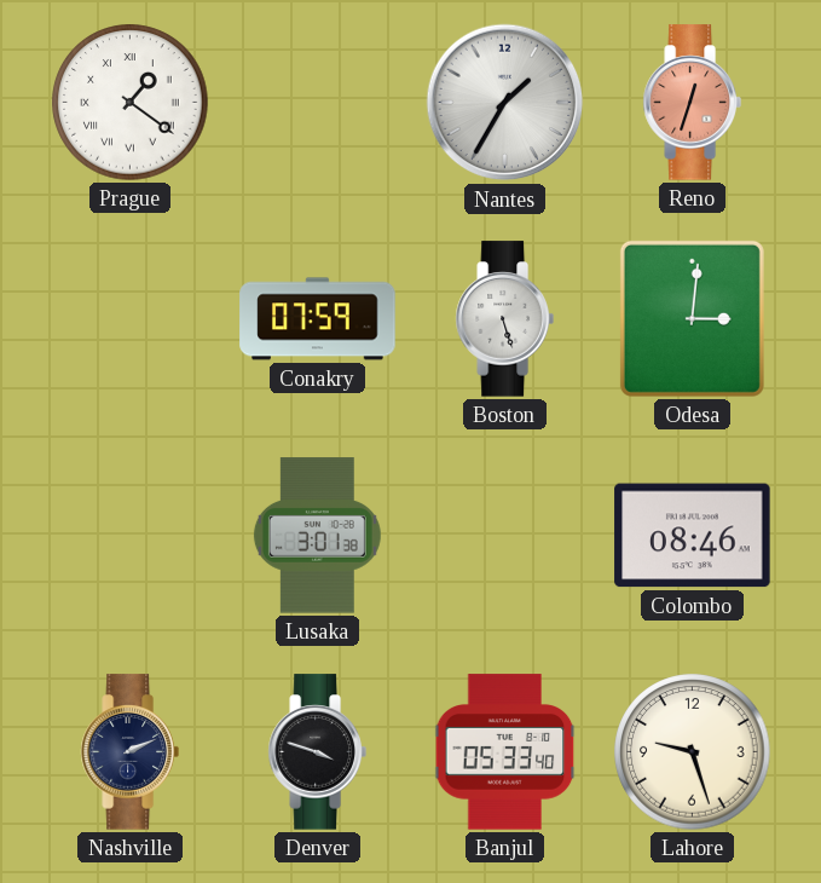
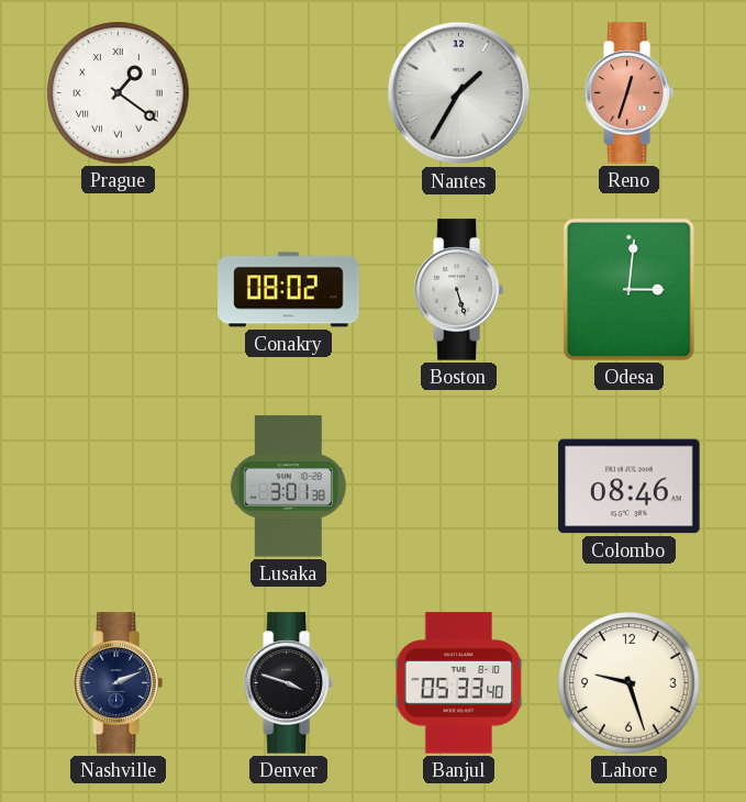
Conakry: 07:59 -> 08:02 (289, 290)
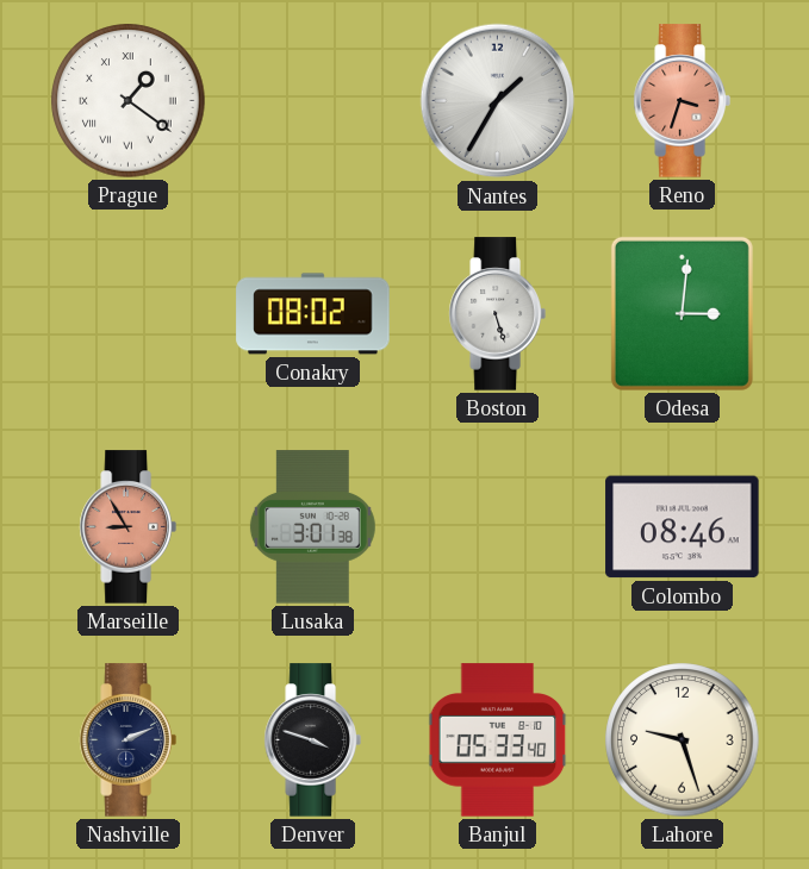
Reno: 12:33 -> 3:33 (682, 101)
Marseille: none -> 8:55 (127, 527)
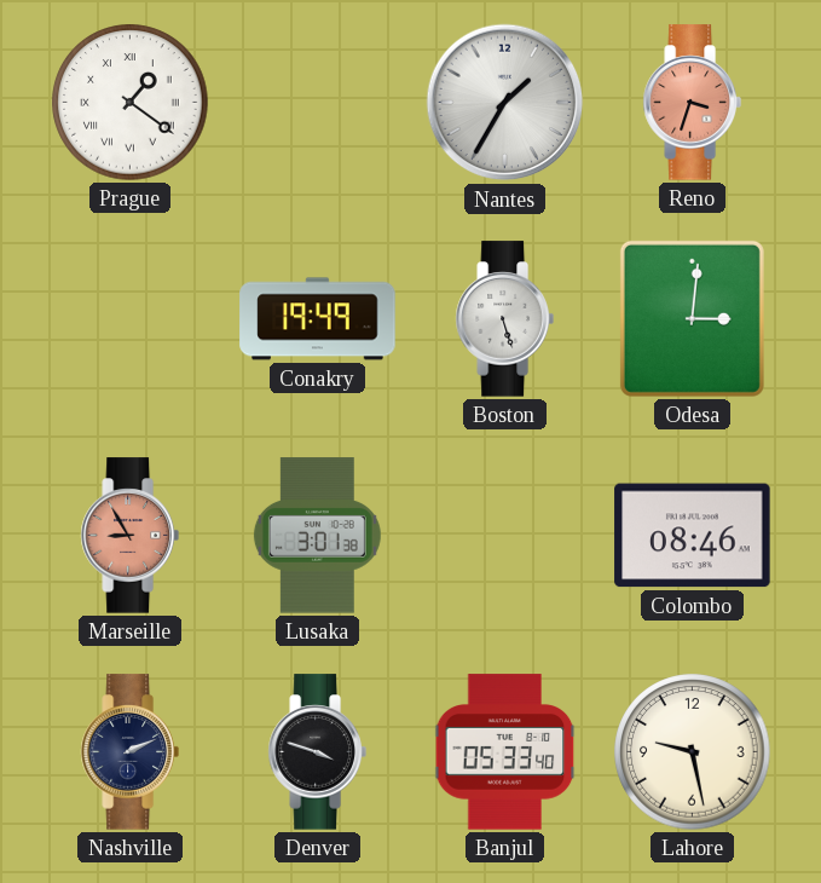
Conakry: 08:02 -> 19:49 (318, 319)
Lahore: 9:27 -> 9:28 (693, 752)
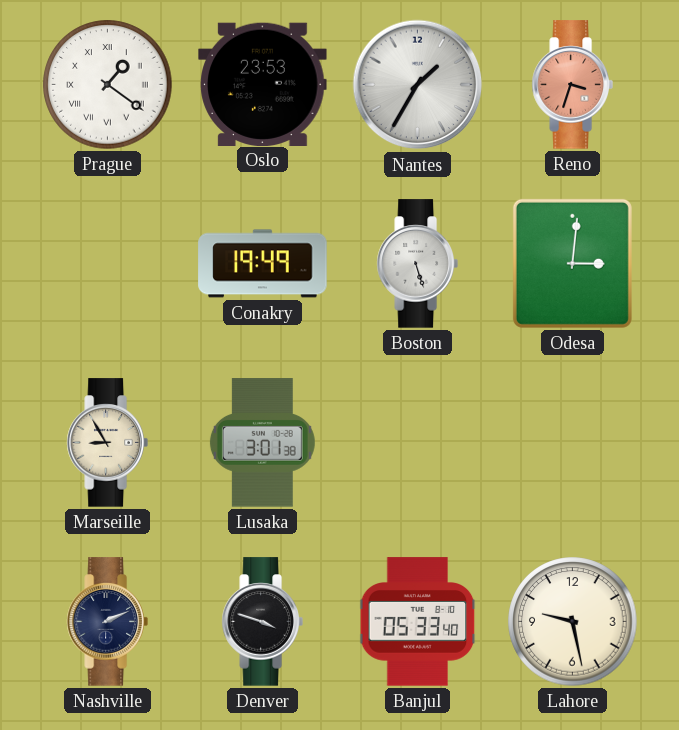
Oslo: none -> 23:53 (263, 84)
Marseille dial: salmon -> cream (107, 443)
Colombo: 08:46 -> none (693, 536)
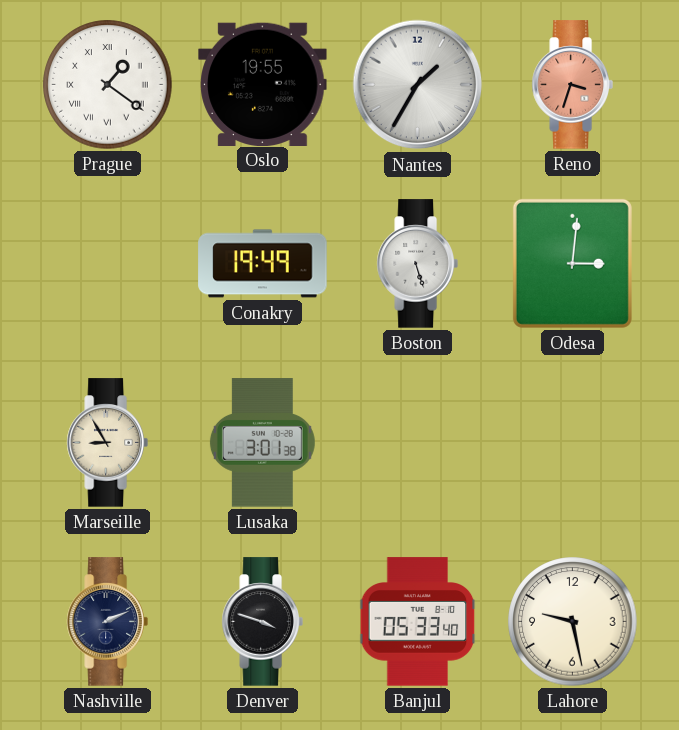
Oslo: 23:53 -> 19:55 (263, 84)
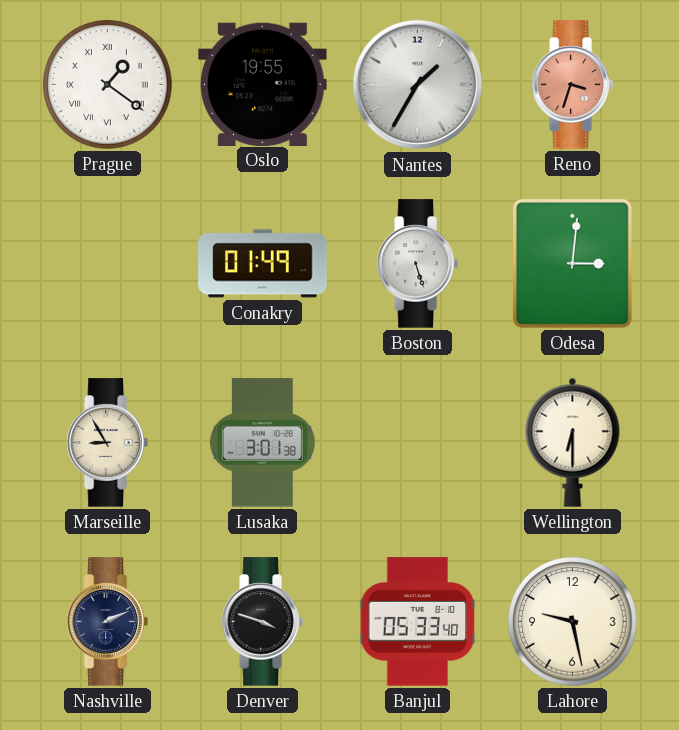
Conakry: 19:49 -> 01:49 (263, 264)
Wellington: none -> 6:30 (573, 442)
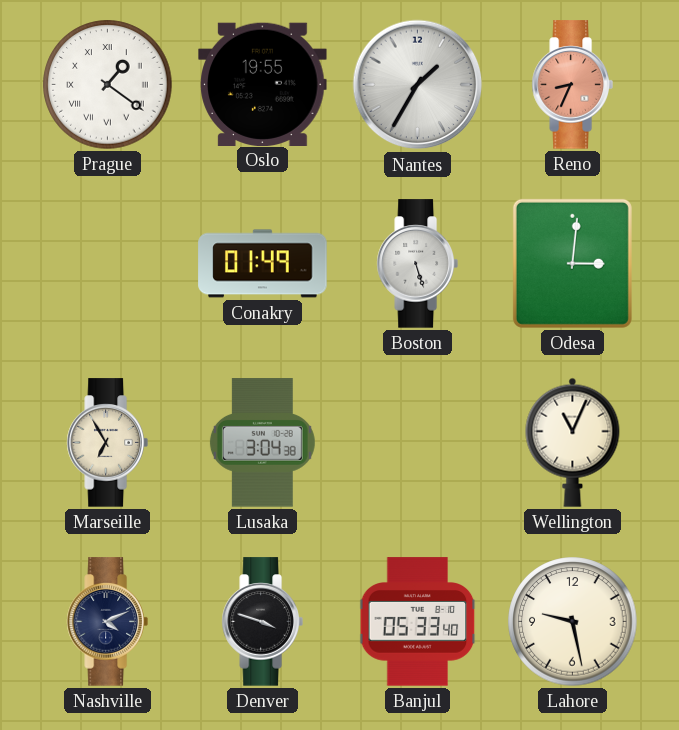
Reno: 3:33 -> 8:34 (572, 85)
Marseille: 8:55 -> 6:55 (107, 443)
Lusaka: 3:01 -> 3:04 (262, 443)
Wellington: 6:30 -> 11:04 (573, 442)
Nashville: 2:11 -> 4:11 (107, 622)
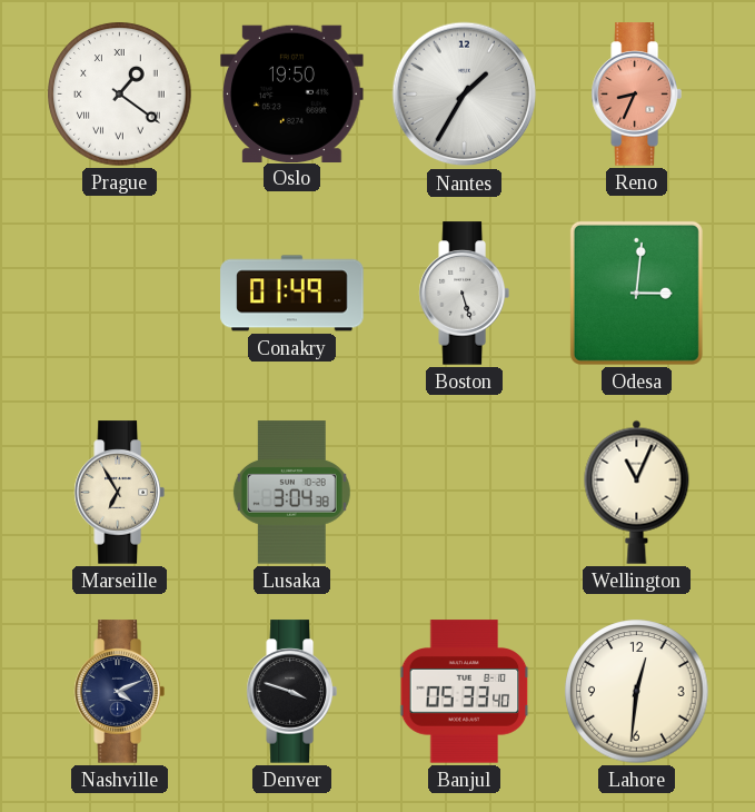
Oslo: 19:55 -> 19:50 (292, 93)
Lahore: 9:28 -> 12:31 (637, 692)
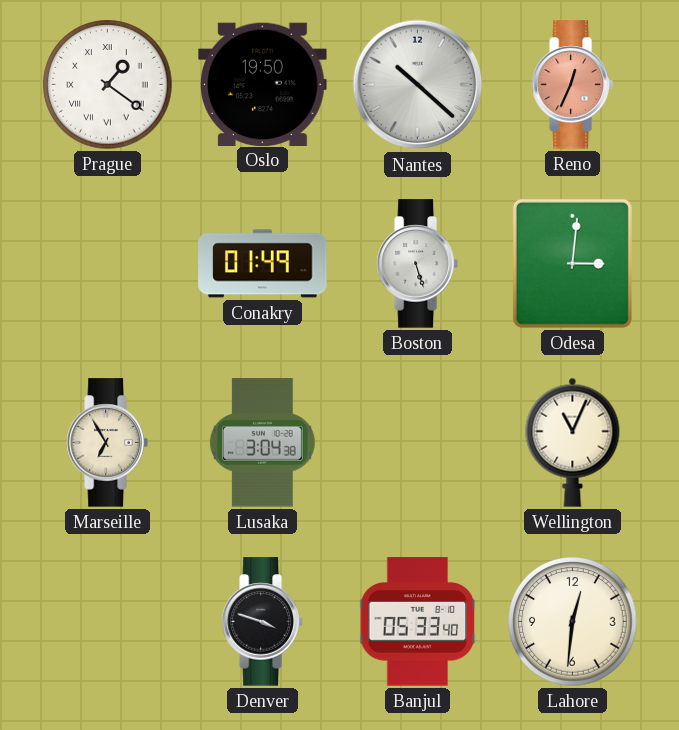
Nantes: 1:35 -> 10:22 (418, 85)
Reno: 8:34 -> 12:34 (572, 85)
Nashville: 4:11 -> none (119, 692)
